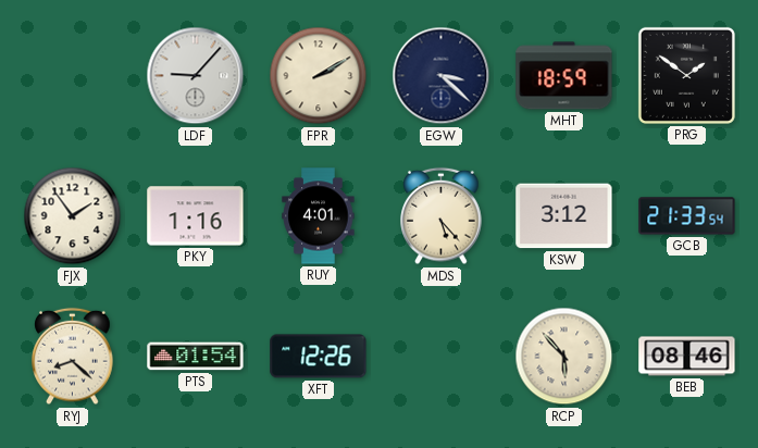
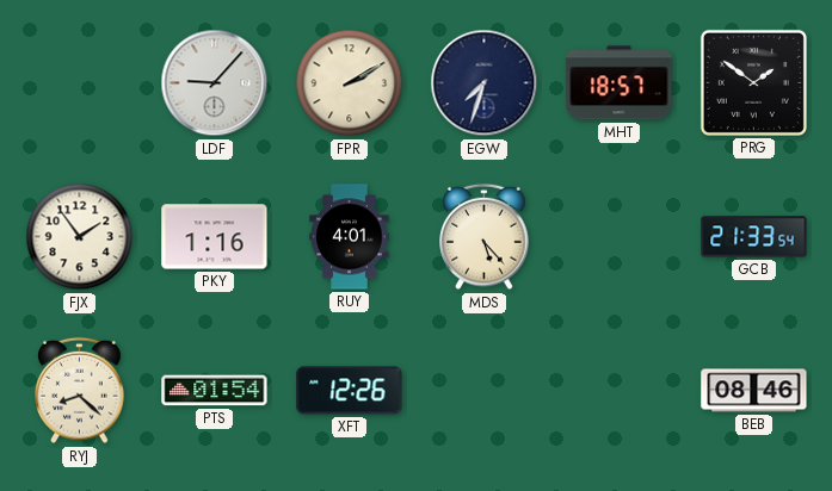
EGW: 3:22 -> 7:33 (485, 83)
MHT: 18:59 -> 18:57 (620, 83)
KSW: 3:12 -> none (564, 216)
RCP: 5:53 -> none (564, 357)
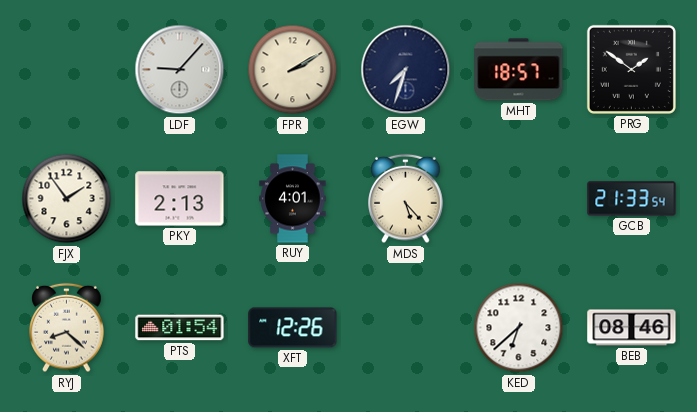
PKY: 1:16 -> 2:13 (180, 199)
KED: none -> 6:38 (519, 328)
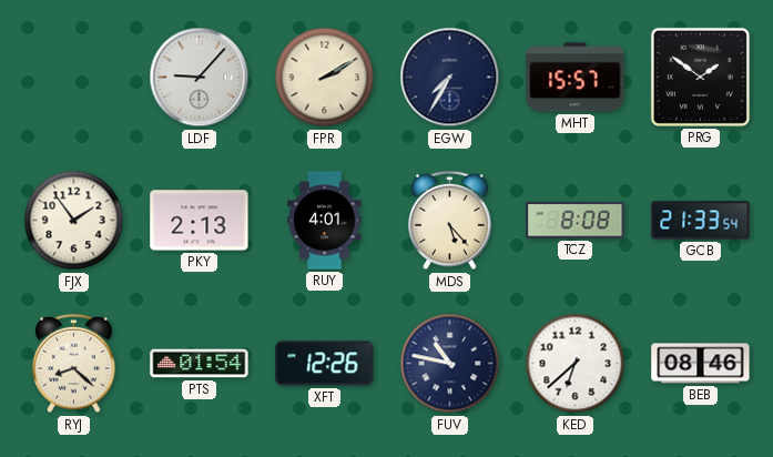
EGW: 7:33 -> 7:35 (450, 78)
MHT: 18:57 -> 15:57 (576, 78)
TCZ: none -> 8:08 (576, 221)
FUV: none -> 10:47 (450, 364)
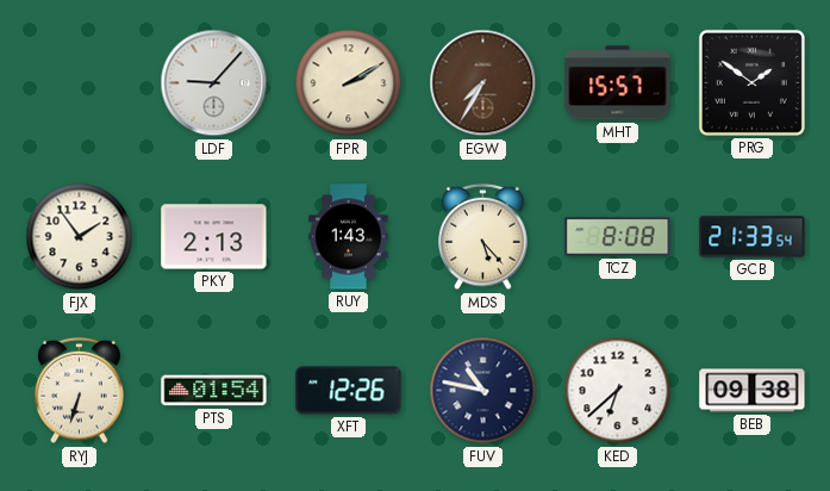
EGW dial: navy -> brown (483, 83)
RUY: 4:01 -> 1:43 (349, 237)
RYJ: 8:22 -> 6:33 (80, 391)
BEB: 08:46 -> 09:38 (753, 391)
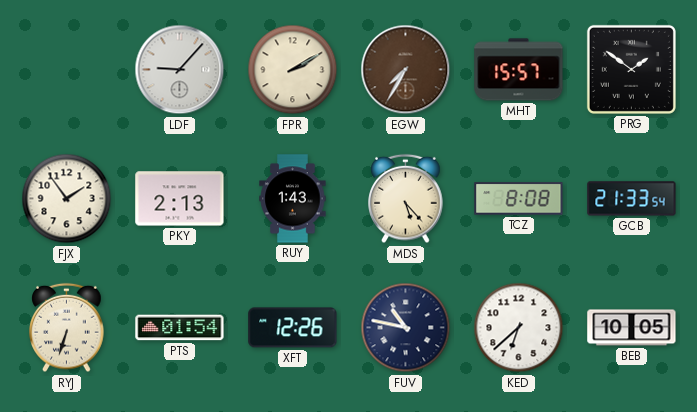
BEB: 09:38 -> 10:05 (632, 328)
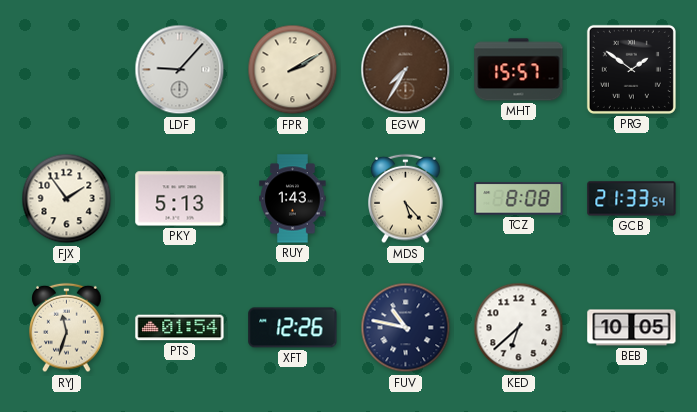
PKY: 2:13 -> 5:13 (180, 199)
RYJ: 6:33 -> 11:33 (67, 328)
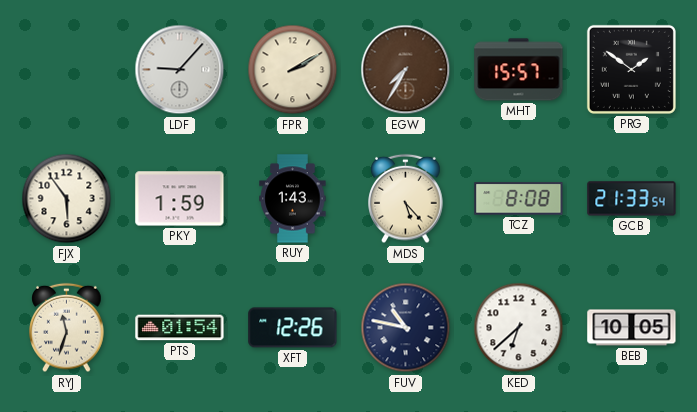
FJX: 1:54 -> 5:54 (67, 199)
PKY: 5:13 -> 1:59 (180, 199)
